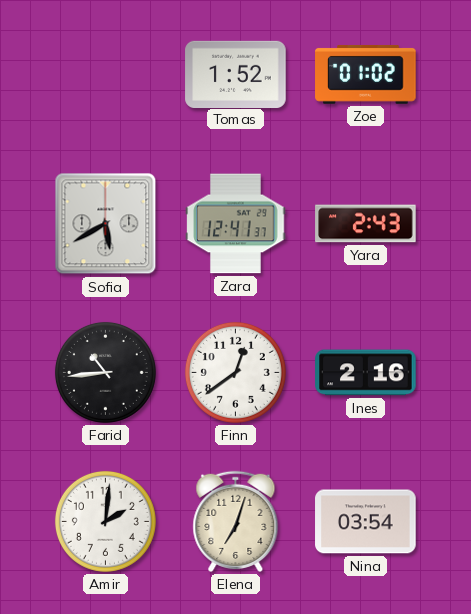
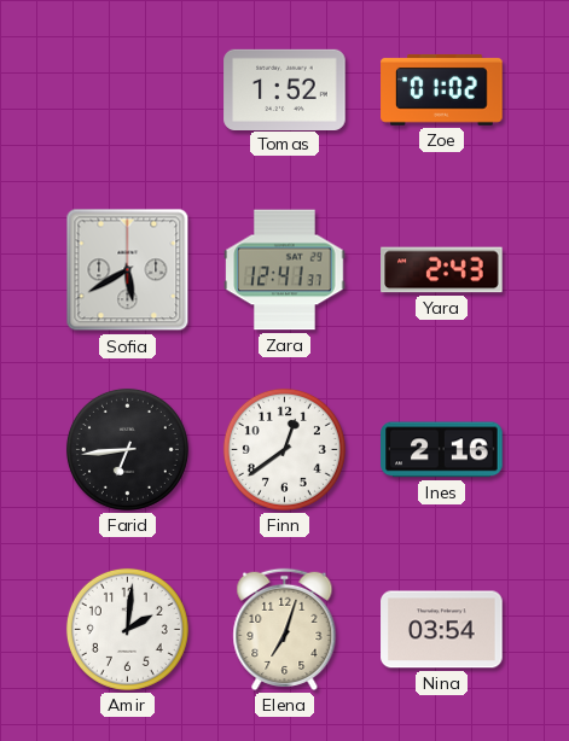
Farid: 10:44 -> 6:44 (127, 449)
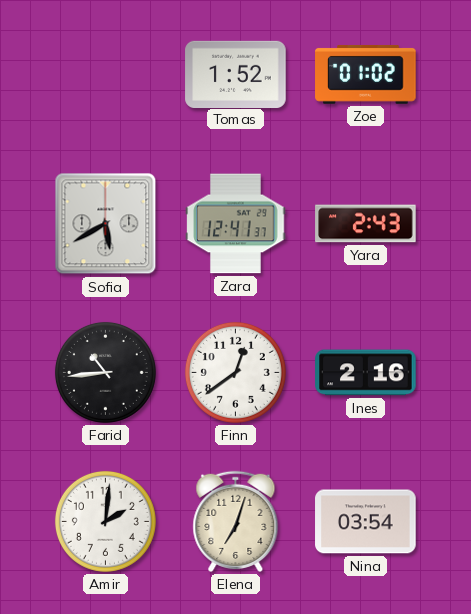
Farid: 6:44 -> 10:44 (105, 372)
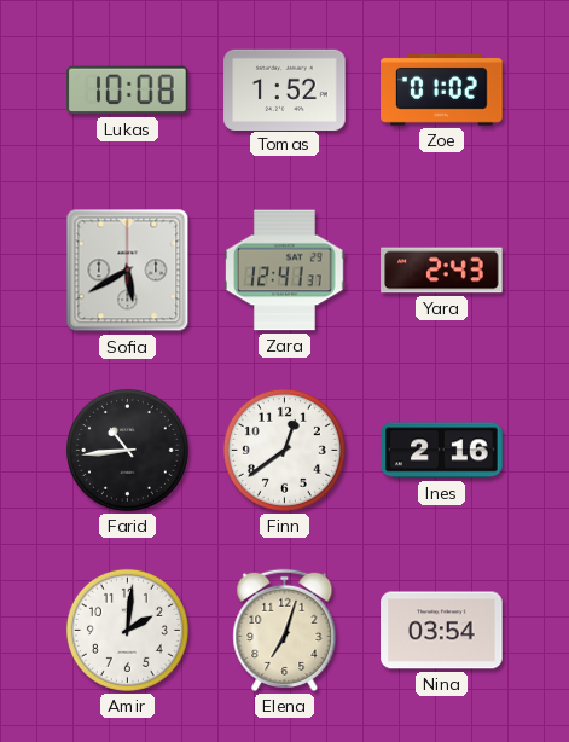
Lukas: none -> 10:08 (128, 91)
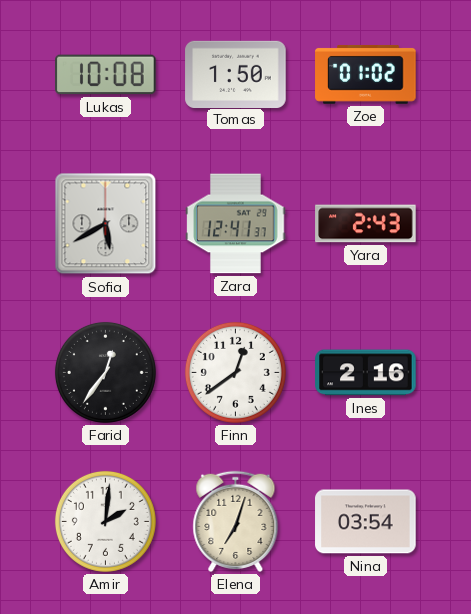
Tomas: 1:52 -> 1:50 (236, 74)
Farid: 10:44 -> 12:36 (105, 372)
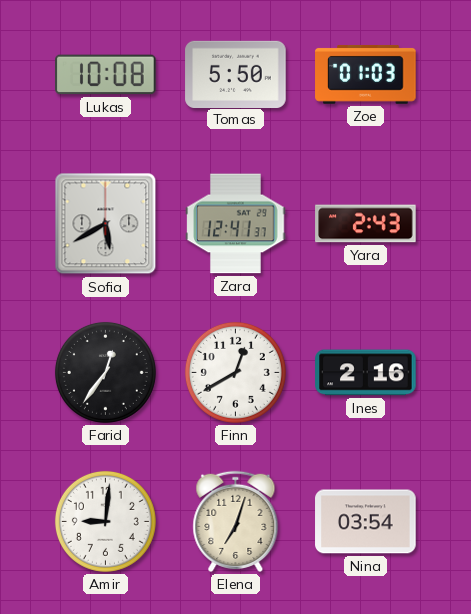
Tomas: 1:50 -> 5:50 (236, 74)
Zoe: 01:02 -> 01:03 (366, 74)
Finn: 12:39 -> 12:40 (235, 372)
Amir: 2:01 -> 9:01 (105, 521)
